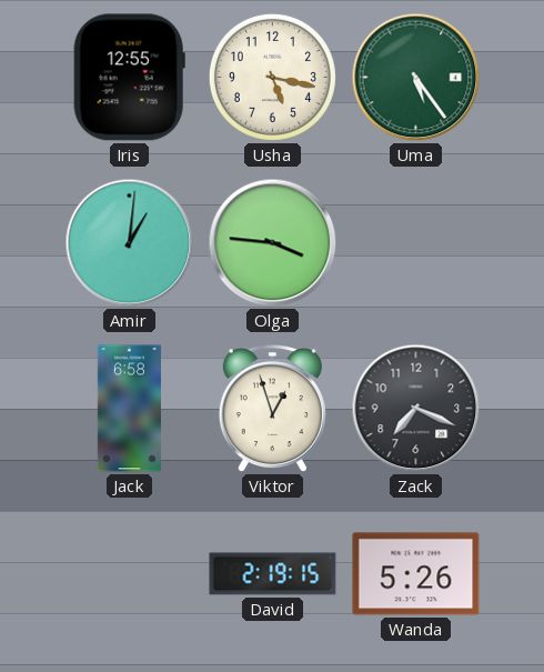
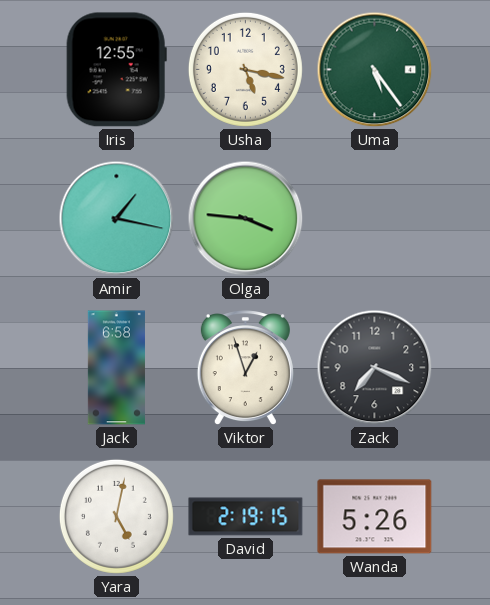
Amir: 1:01 -> 1:17 (117, 219)
Yara: none -> 5:02 (116, 516)
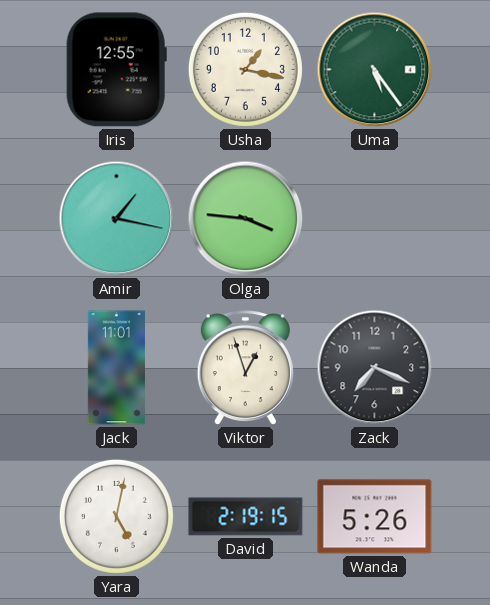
Usha: 5:17 -> 1:17 (245, 69)
Jack: 6:58 -> 11:01 (116, 368)
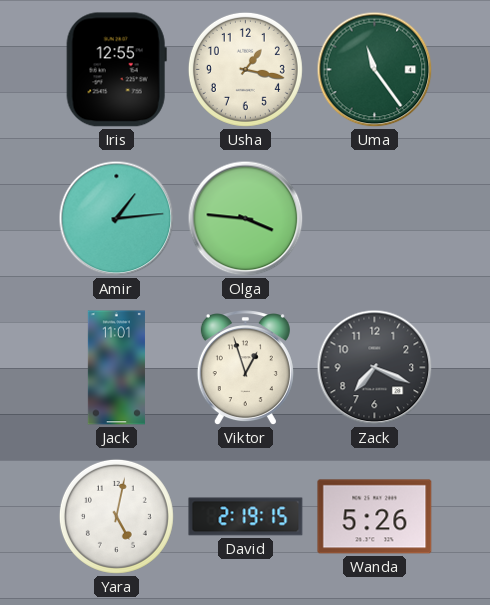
Uma: 5:24 -> 11:24 (375, 70)
Amir: 1:17 -> 1:14 (117, 219)
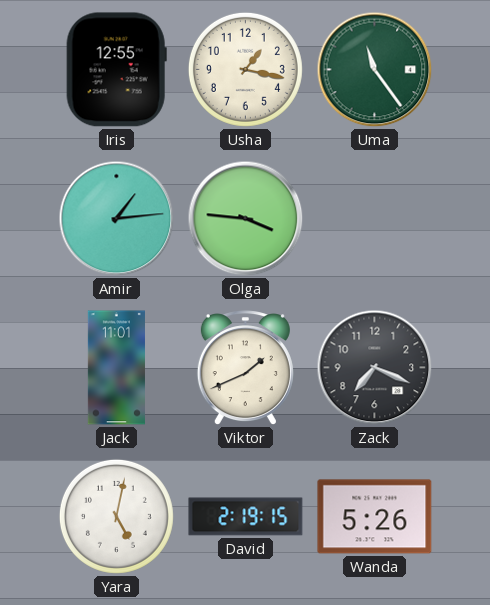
Viktor: 12:57 -> 1:41 (245, 368)
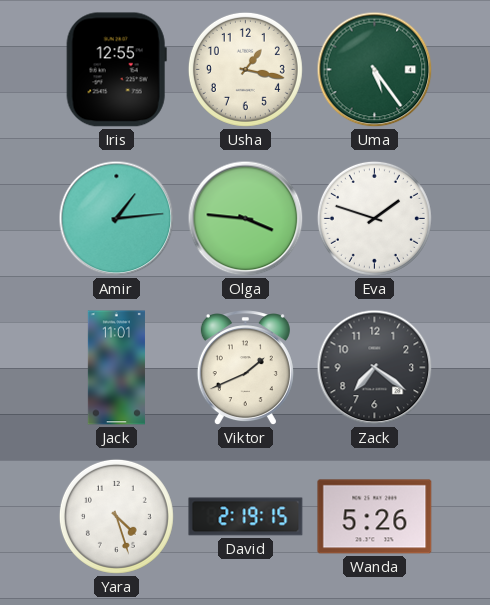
Uma: 11:24 -> 5:24 (375, 70)
Eva: none -> 1:48 (374, 218)
Zack: 7:19 -> 7:21 (375, 368)
Yara: 5:02 -> 4:27 (116, 516)
